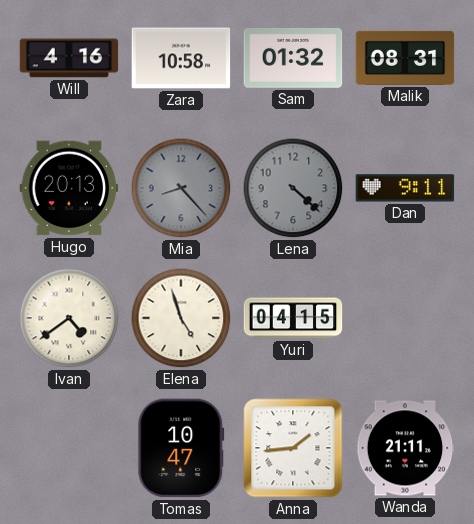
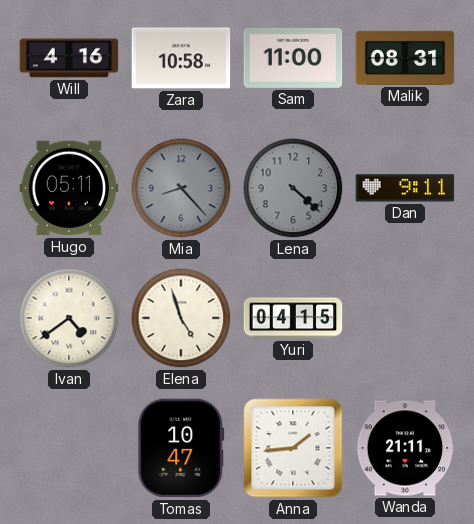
Sam: 01:32 -> 11:00 (293, 58)
Hugo: 20:13 -> 05:11 (69, 188)
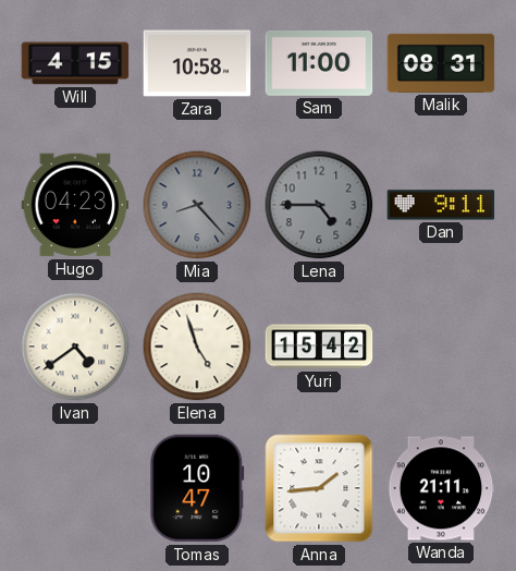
Will: 4:16 -> 4:15 (75, 63)
Hugo: 05:11 -> 04:23 (75, 205)
Lena: 4:22 -> 4:45 (319, 205)
Yuri: 04:15 -> 15:42 (319, 347)
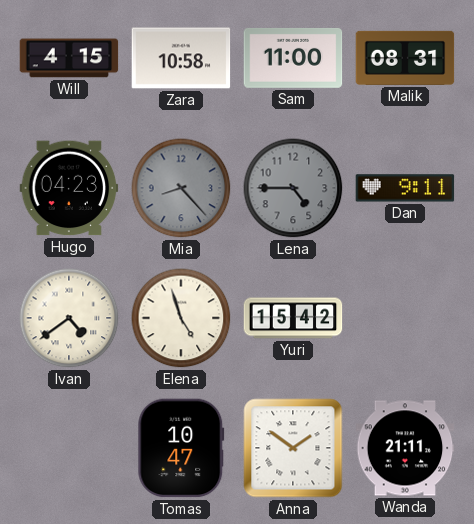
Anna: 1:44 -> 1:51 (293, 448)
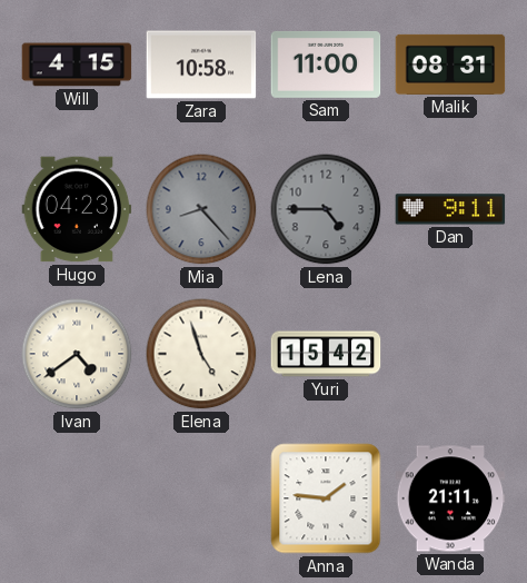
Tomas: 10:47 -> none (181, 448)
Anna: 1:51 -> 1:46 (326, 498)
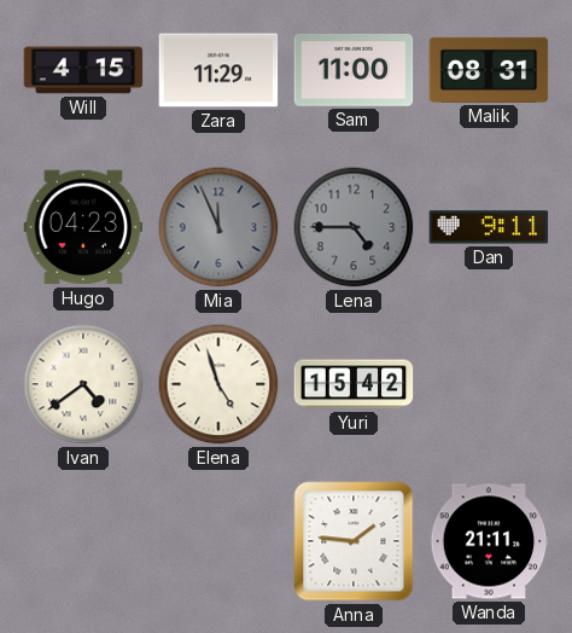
Zara: 10:58 -> 11:29 (218, 70)
Mia: 8:23 -> 11:56 (218, 227)
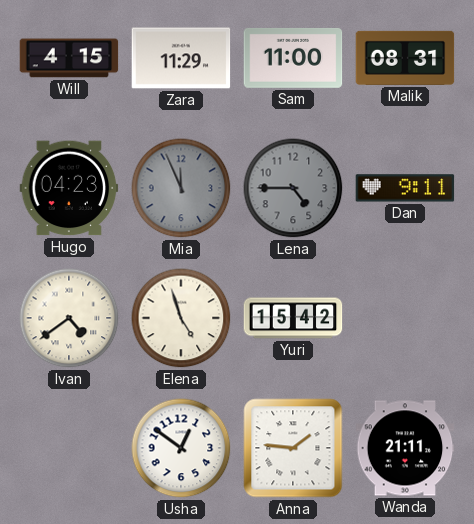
Usha: none -> 12:51 (181, 448)
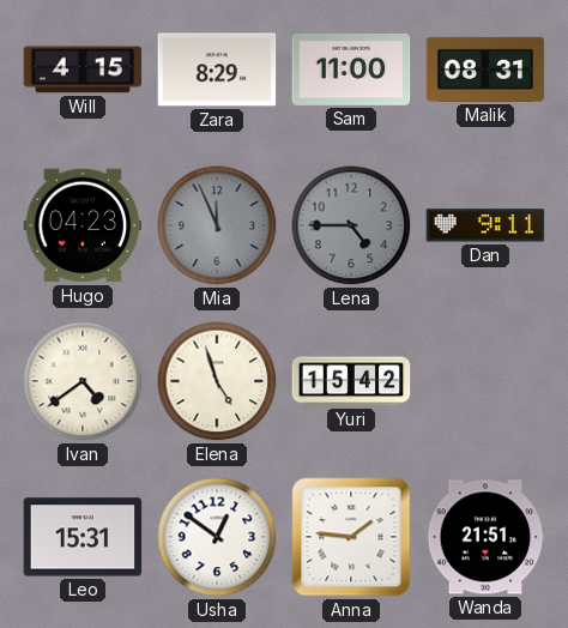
Zara: 11:29 -> 8:29 (217, 70)
Leo: none -> 15:31 (83, 537)
Wanda: 21:11 -> 21:51 (485, 537)
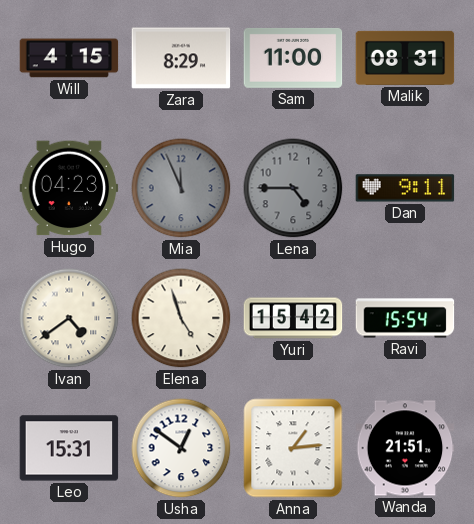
Ravi: none -> 15:54 (405, 318)
Anna: 1:46 -> 1:14 (293, 448)
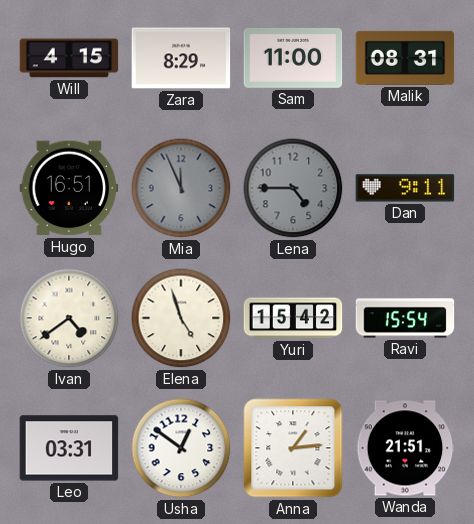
Hugo: 04:23 -> 16:51 (69, 188)
Leo: 15:31 -> 03:31 (69, 448)
